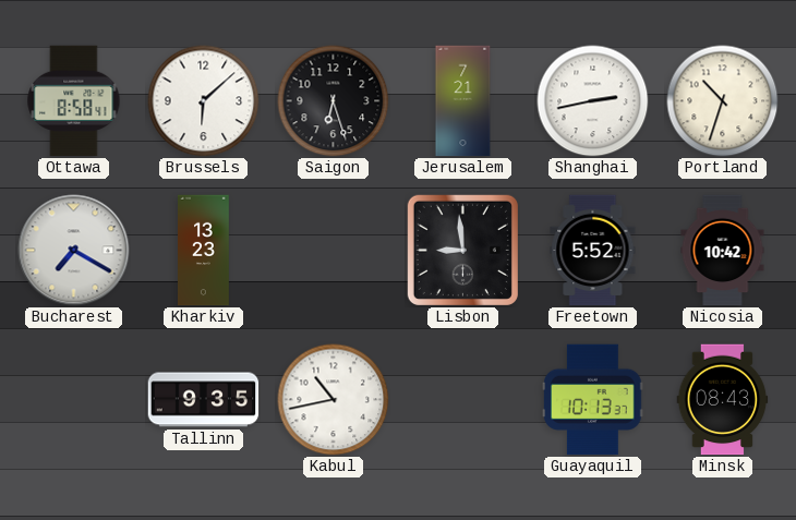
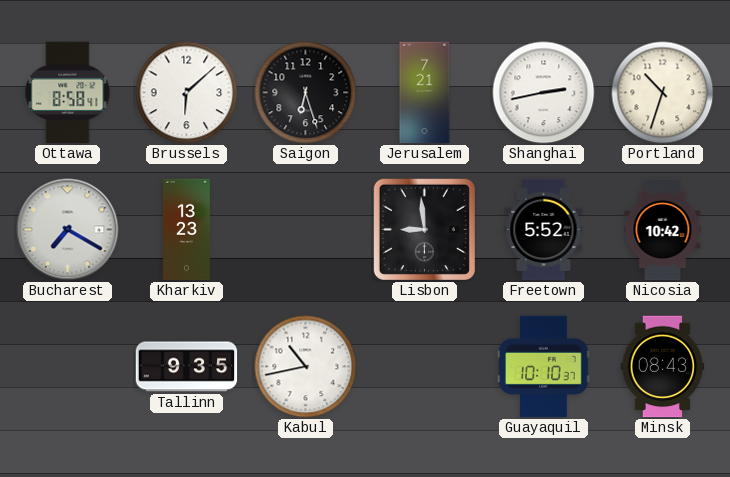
Guayaquil: 10:13 -> 10:10 (544, 367)
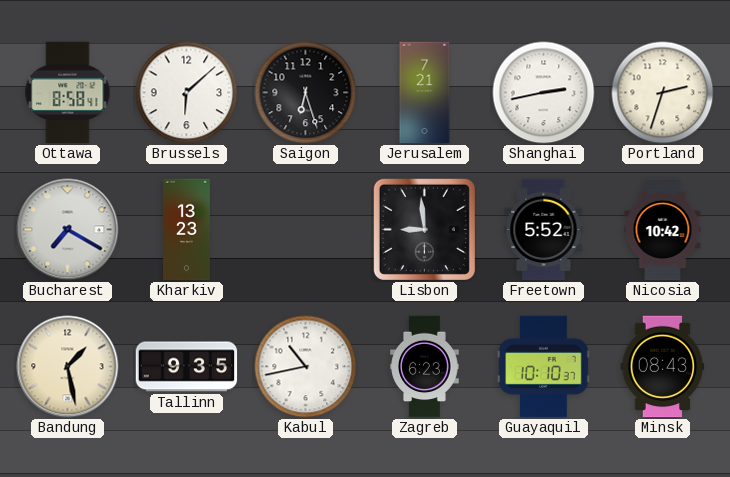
Portland: 10:33 -> 2:33 (663, 93)
Bandung: none -> 1:28 (68, 367)
Zagreb: none -> 6:23 (425, 367)
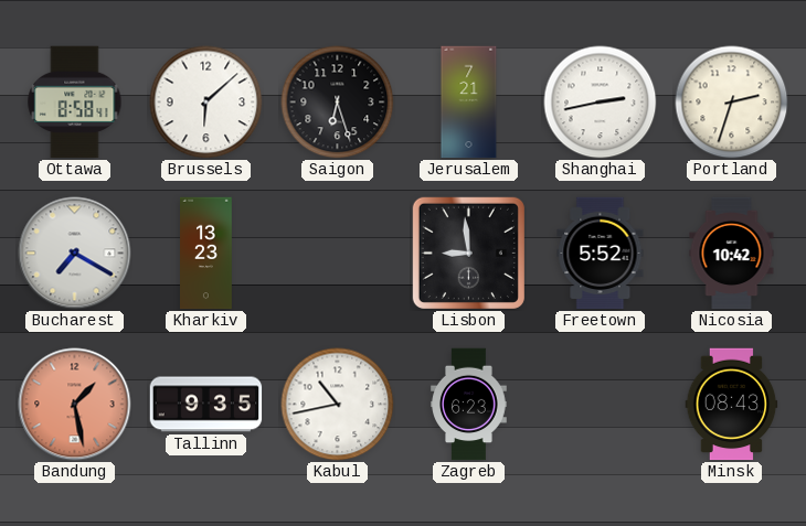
Bandung dial: cream -> salmon (75, 405)
Guayaquil: 10:10 -> none (544, 367)
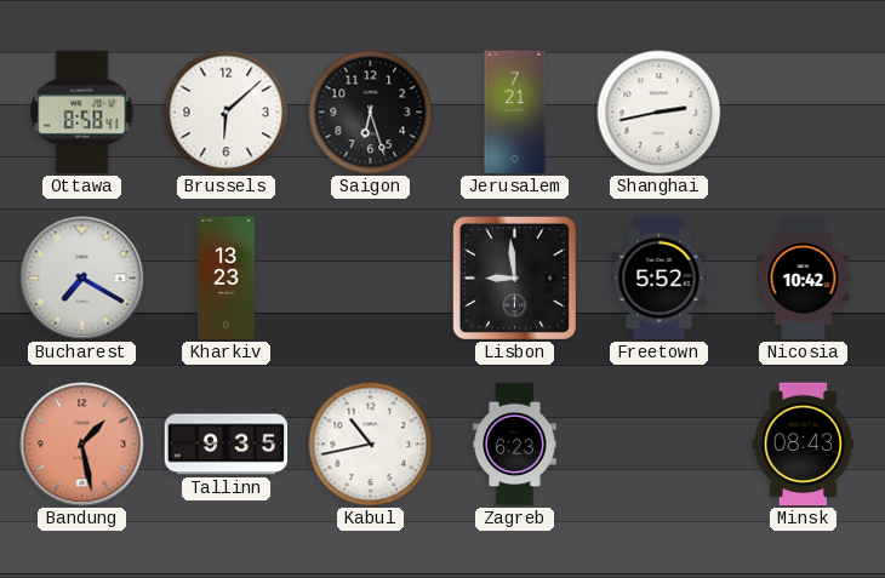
Portland: 2:33 -> none (732, 103)
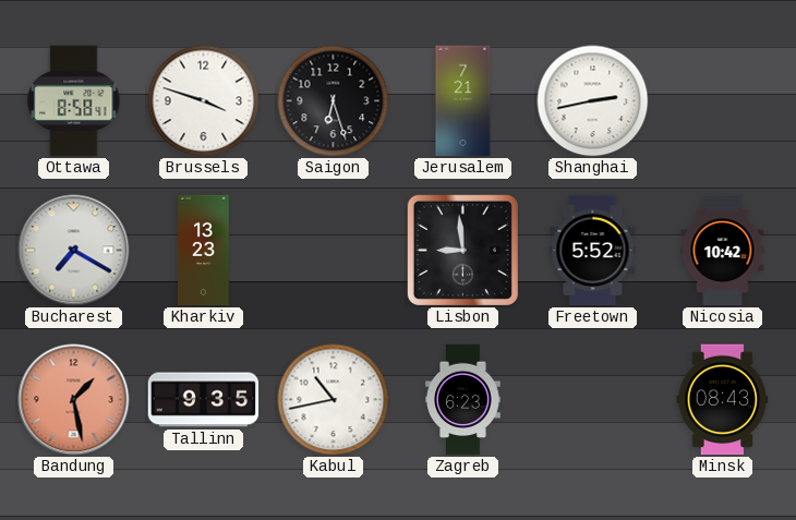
Brussels: 6:08 -> 3:48 (204, 101)
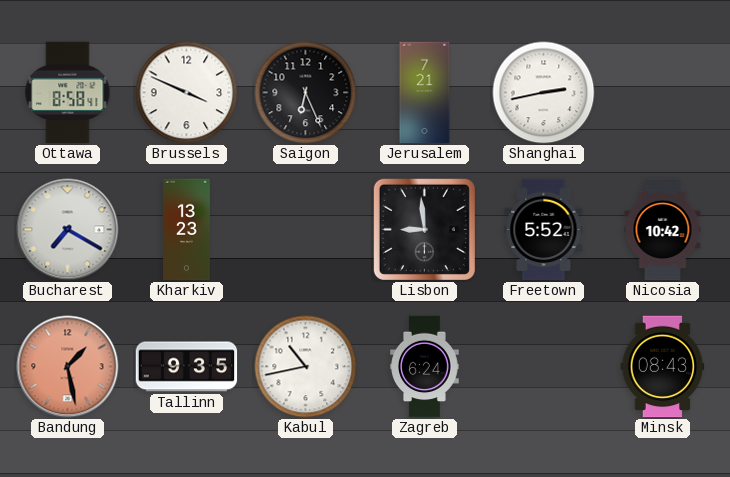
Brussels: 3:48 -> 3:49 (187, 93)
Saigon: 6:27 -> 6:26 (306, 93)
Zagreb: 6:23 -> 6:24 (425, 367)
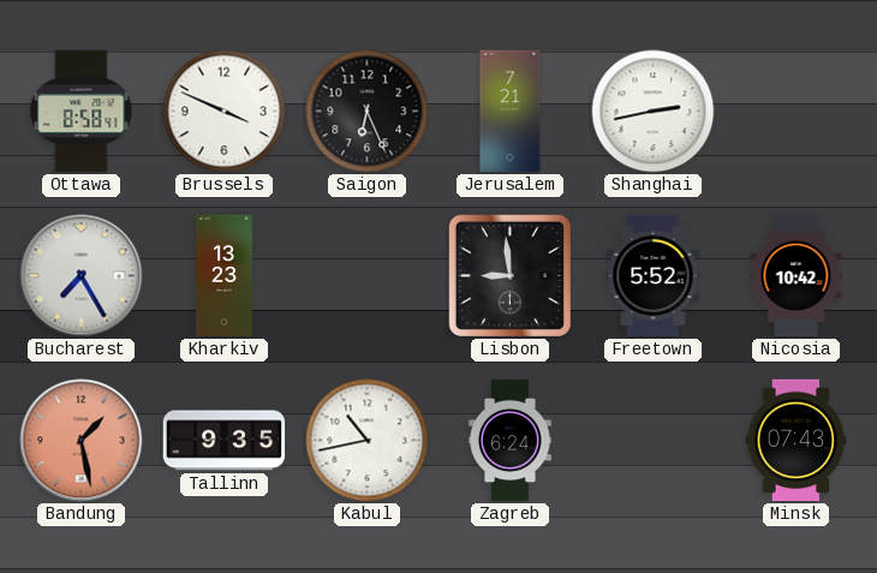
Bucharest: 7:20 -> 7:25 (82, 276)
Minsk: 08:43 -> 07:43 (797, 441)
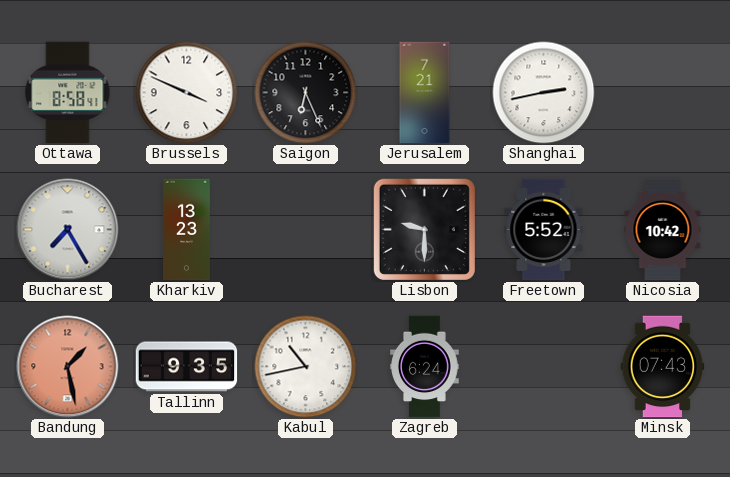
Lisbon: 8:59 -> 9:30 (424, 229)
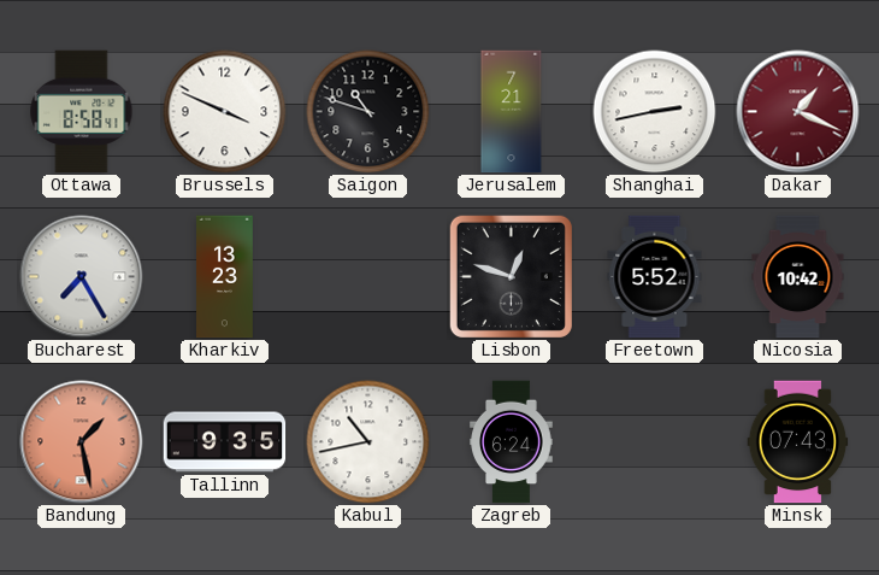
Saigon: 6:26 -> 10:48 (368, 112)
Dakar: none -> 1:19 (798, 112)
Lisbon: 9:30 -> 12:48 (511, 276)
